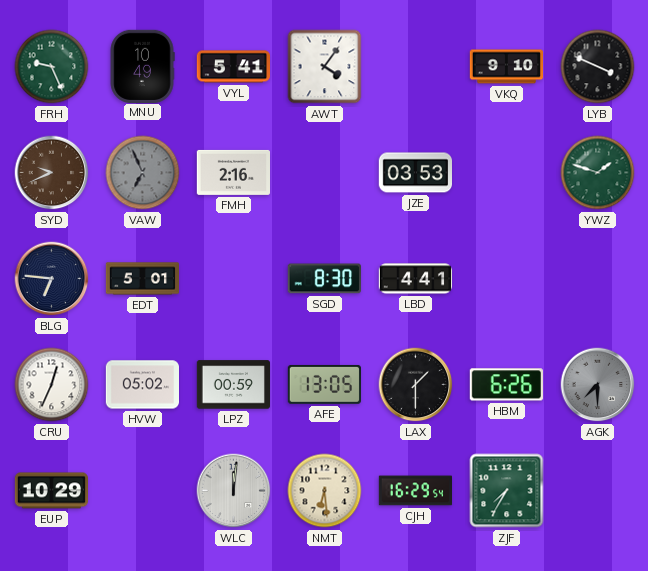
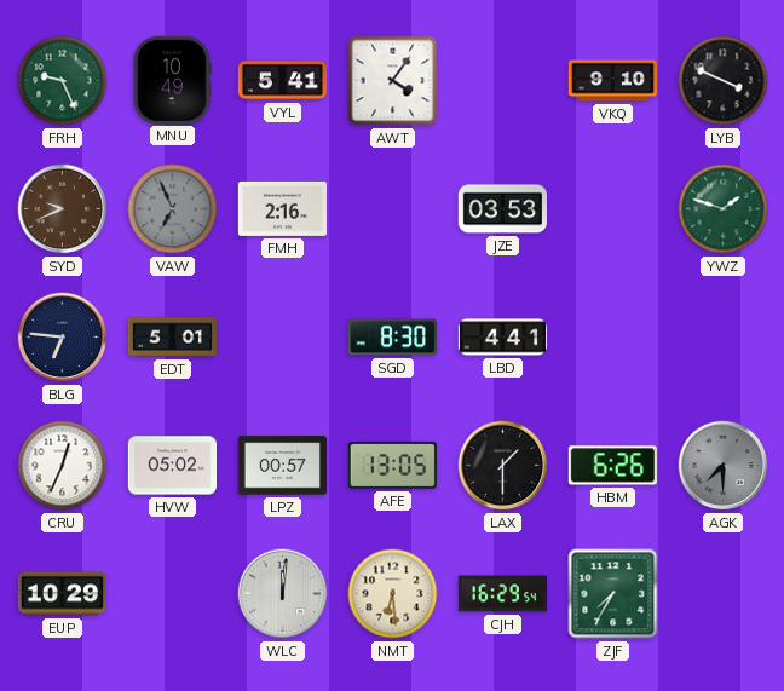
LPZ: 00:59 -> 00:57 (282, 466)
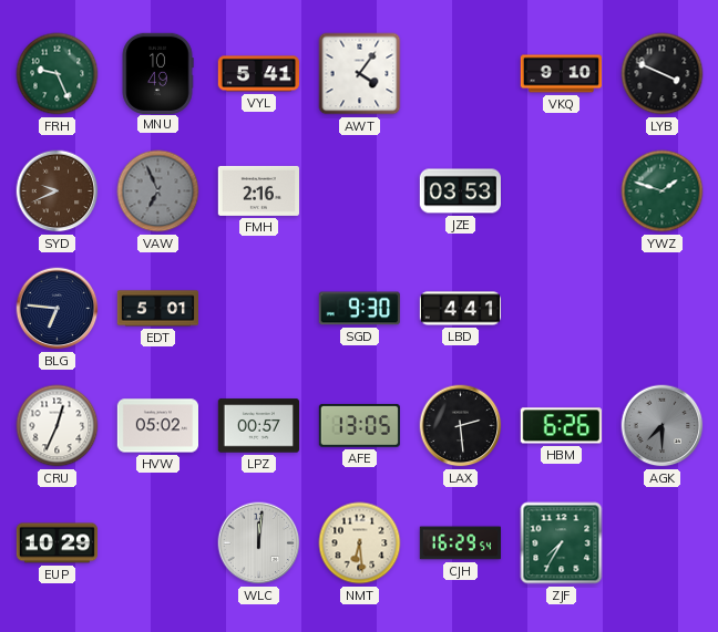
SGD: 8:30 -> 9:30 (359, 309)
LAX: 1:30 -> 2:29 (461, 426)
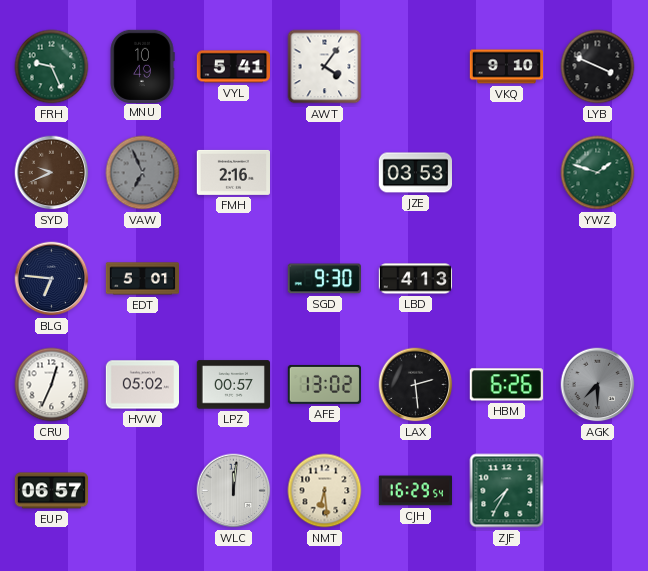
LBD: 4:41 -> 4:13 (416, 279)
AFE: 13:05 -> 13:02 (324, 385)
EUP: 10:29 -> 06:57 (51, 491)
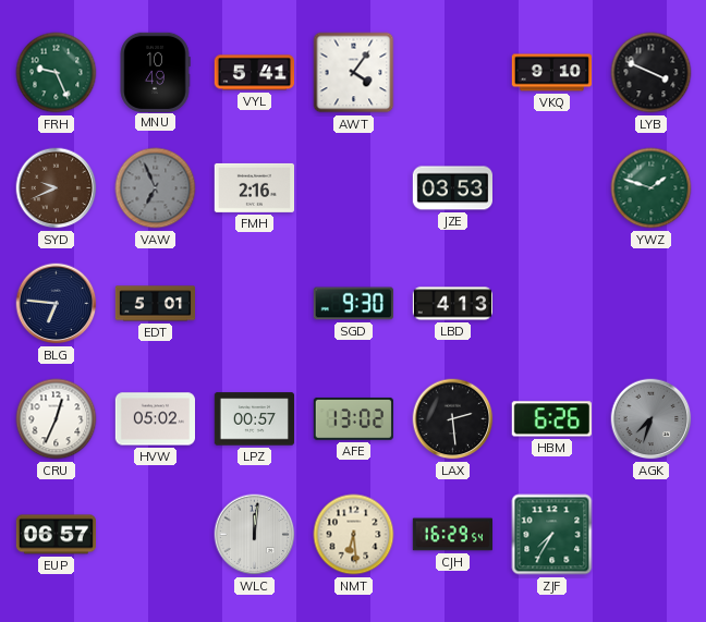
AGK: 7:30 -> 7:33 (652, 419)
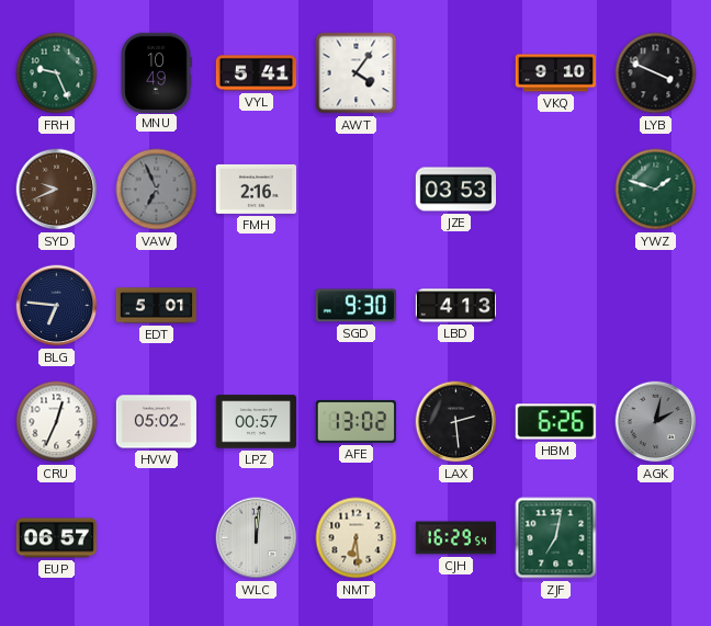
AGK: 7:33 -> 2:02 (656, 422)
ZJF: 7:35 -> 7:02 (556, 538)
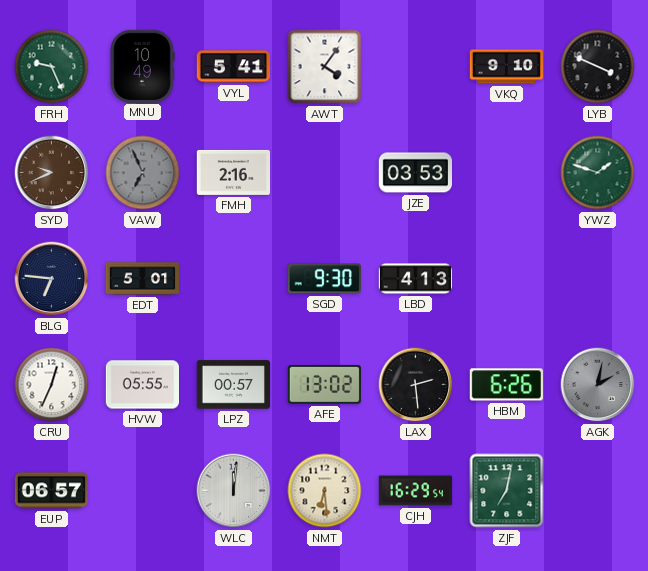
HVW: 05:02 -> 05:55 (142, 385)
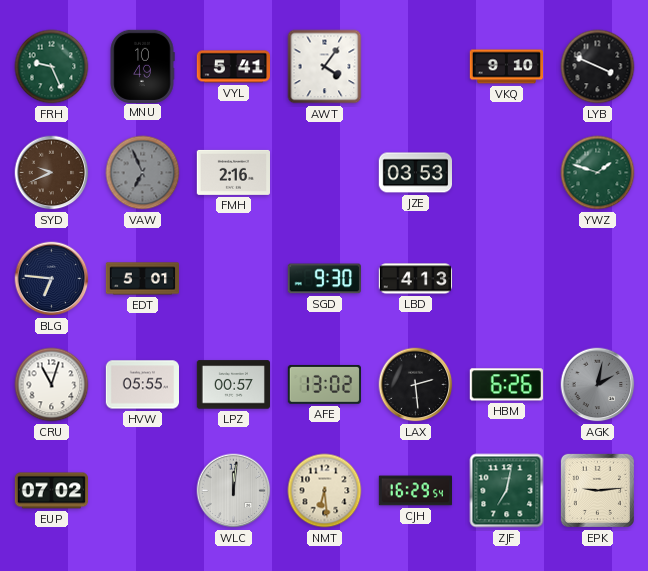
CRU: 12:34 -> 11:03 (52, 385)
EUP: 06:57 -> 07:02 (51, 491)
EPK: none -> 9:14 (597, 490)
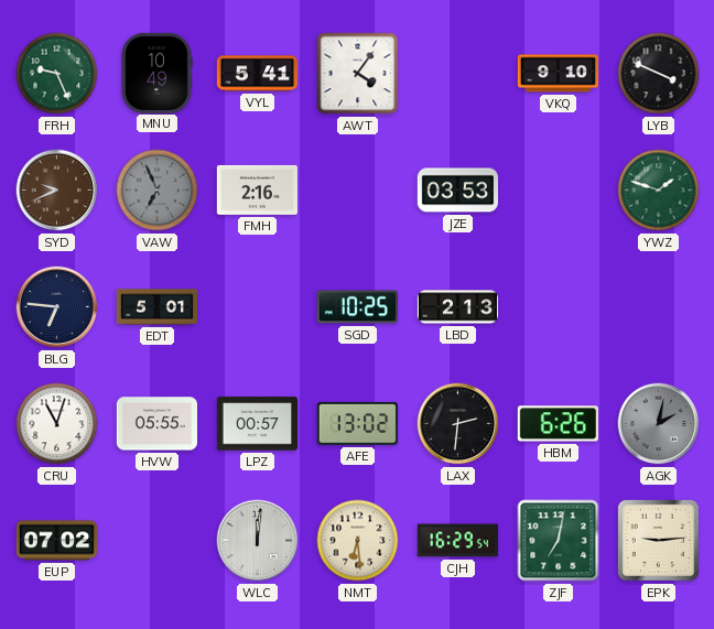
SGD: 9:30 -> 10:25 (357, 307)
LBD: 4:13 -> 2:13 (458, 307)
LAX: 2:29 -> 2:31 (458, 424)
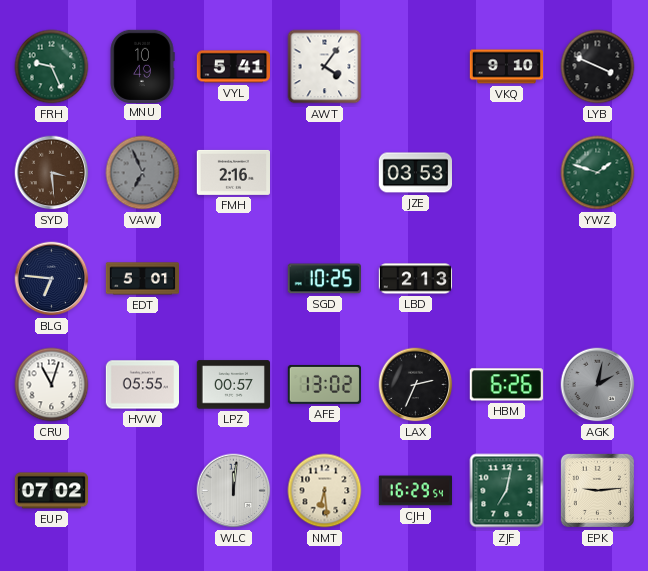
SYD: 9:41 -> 3:29 (52, 173)
LAX: 2:31 -> 2:34 (416, 385)
